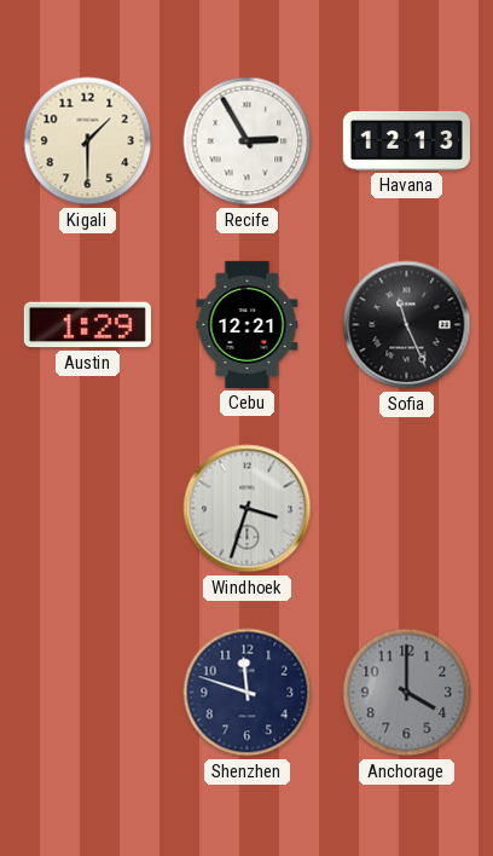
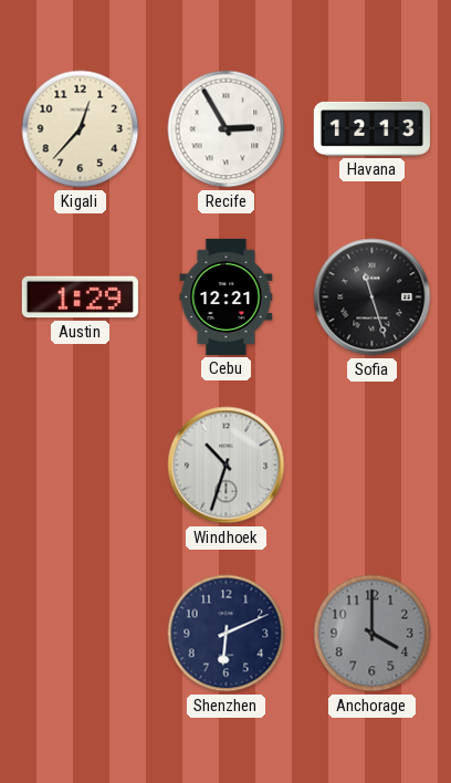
Kigali: 1:30 -> 12:37 (81, 129)
Sofia: 11:26 -> 11:27 (373, 297)
Windhoek: 3:33 -> 10:33 (227, 466)
Shenzhen: 11:48 -> 6:11 (227, 634)
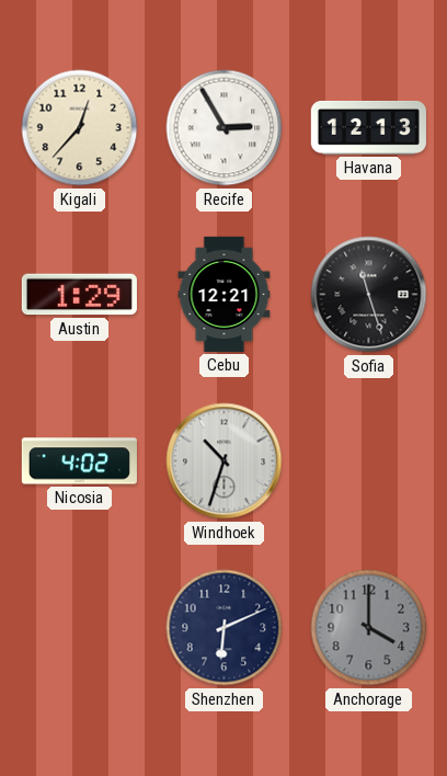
Nicosia: none -> 4:02 (79, 461)
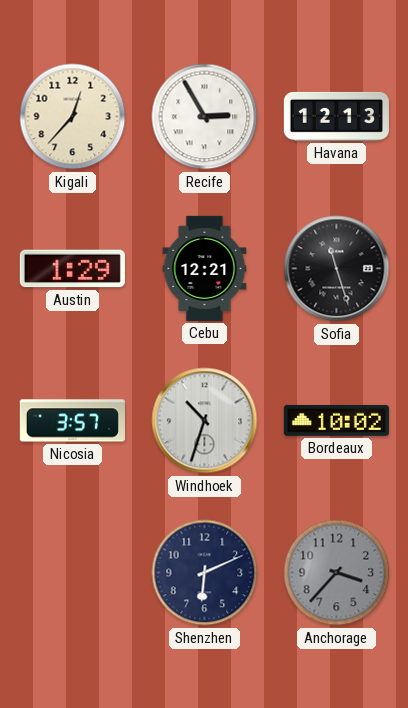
Nicosia: 4:02 -> 3:57 (72, 421)
Bordeaux: none -> 10:02 (336, 420)
Anchorage: 4:00 -> 3:37 (337, 573)
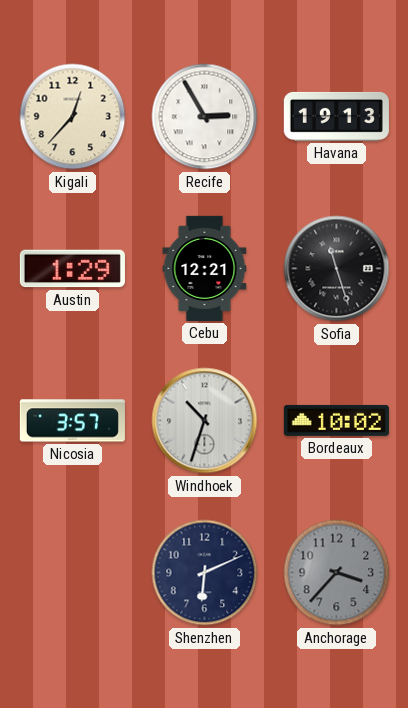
Havana: 12:13 -> 19:13 (336, 116)
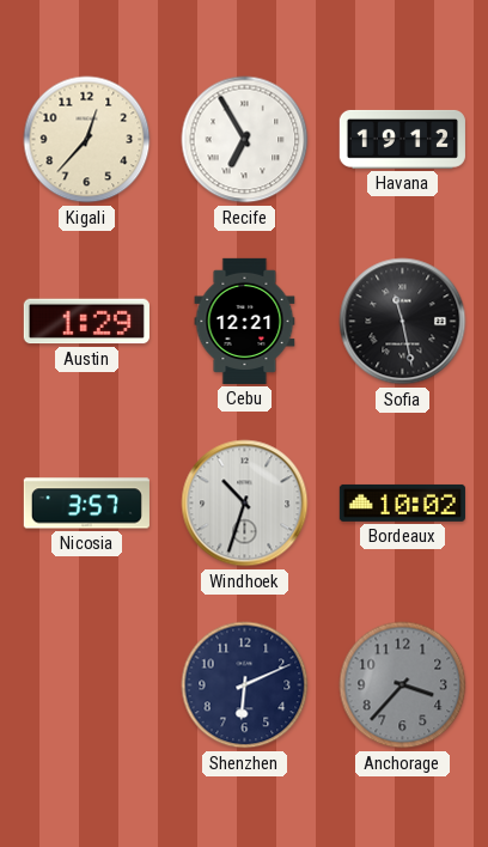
Recife: 2:55 -> 6:55 (245, 140)
Havana: 19:13 -> 19:12 (402, 139)
Sofia: 11:27 -> 11:28 (403, 322)
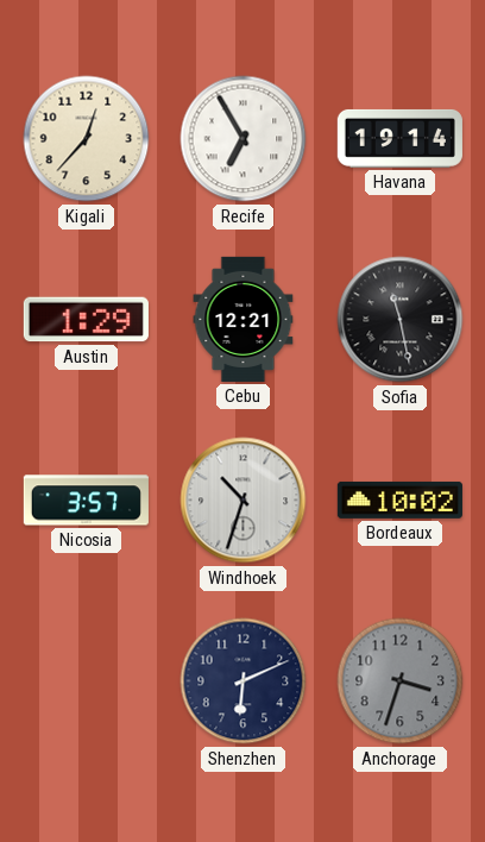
Havana: 19:12 -> 19:14 (399, 138)
Anchorage: 3:37 -> 3:33 (401, 681)
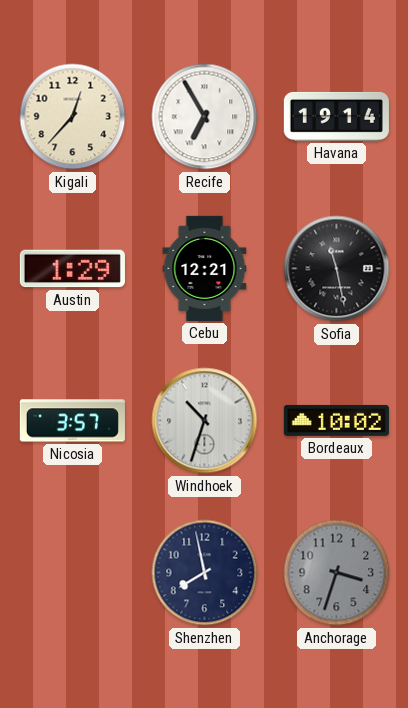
Shenzhen: 6:11 -> 7:58 (205, 573)
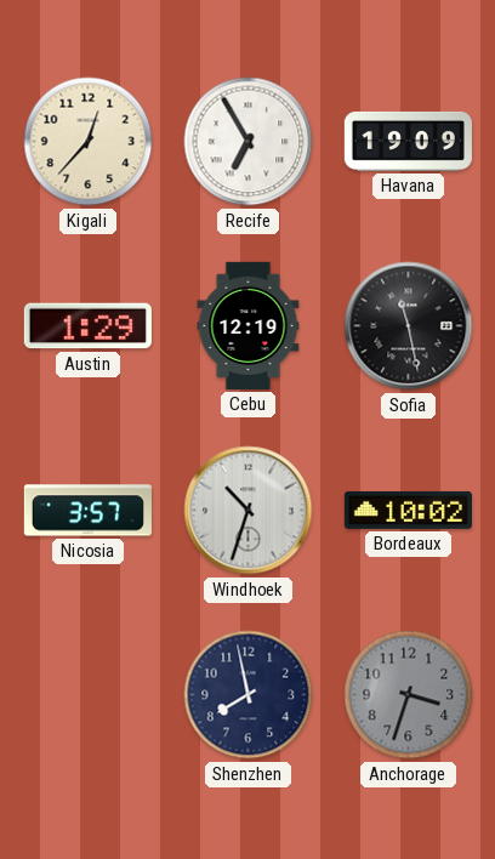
Havana: 19:14 -> 19:09 (408, 141)
Cebu: 12:21 -> 12:19 (249, 325)
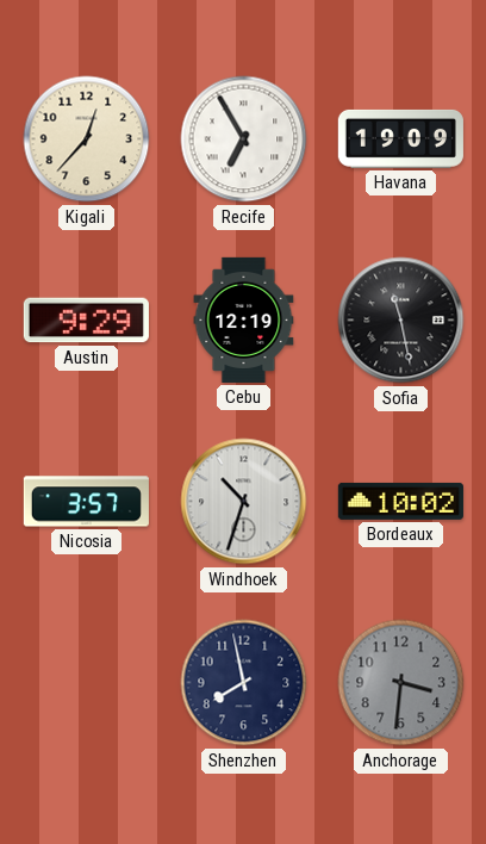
Austin: 1:29 -> 9:29 (86, 321)
Anchorage: 3:33 -> 3:31 (401, 683)
